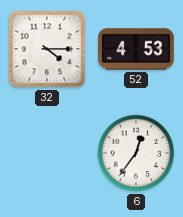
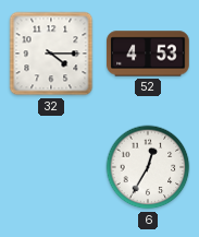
6: 12:36 -> 12:35 (148, 167)
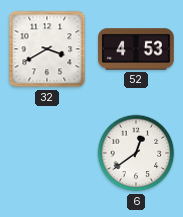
32: 4:15 -> 3:40 (47, 49)
6: 12:35 -> 12:39 (136, 153)
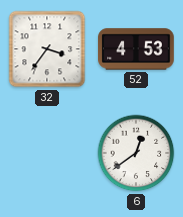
32: 3:40 -> 3:36 (47, 49)
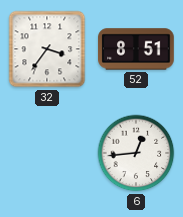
52: 4:53 -> 8:51 (136, 49)
6: 12:39 -> 12:44 (136, 153)
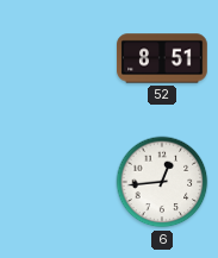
32: 3:36 -> none (47, 49)
